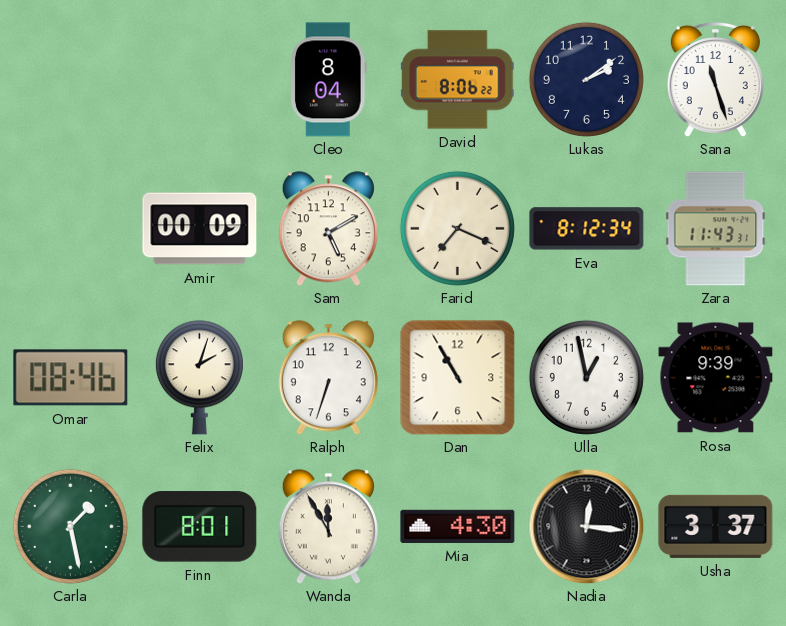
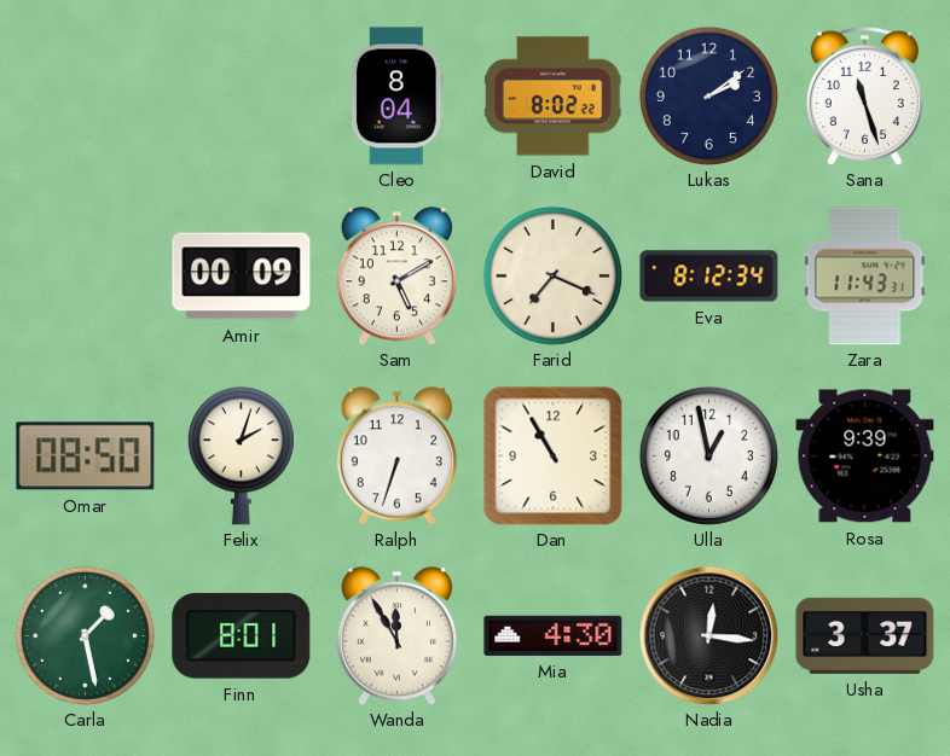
David: 8:06 -> 8:02 (552, 97)
Omar: 08:46 -> 08:50 (86, 456)
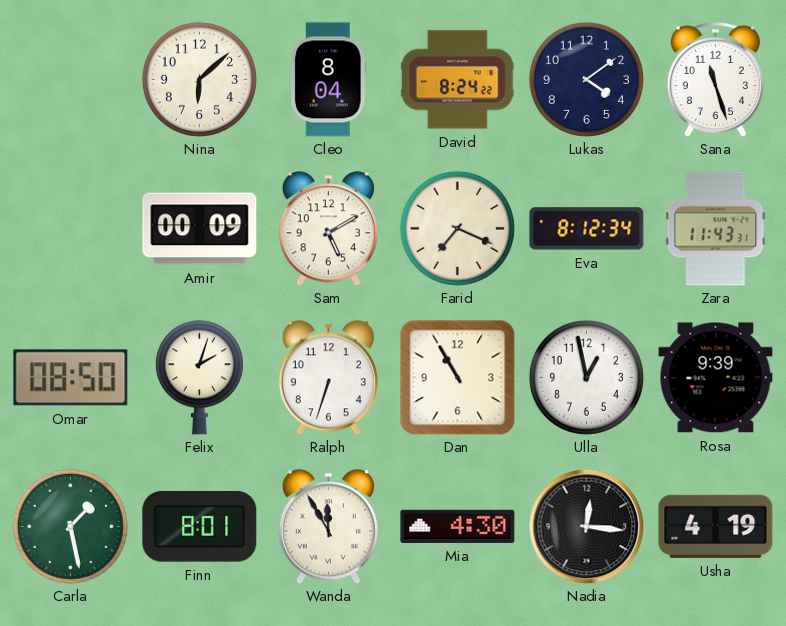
Nina: none -> 6:08 (199, 79)
David: 8:02 -> 8:24 (457, 80)
Lukas: 2:09 -> 4:09 (586, 79)
Usha: 3:37 -> 4:19 (716, 526)
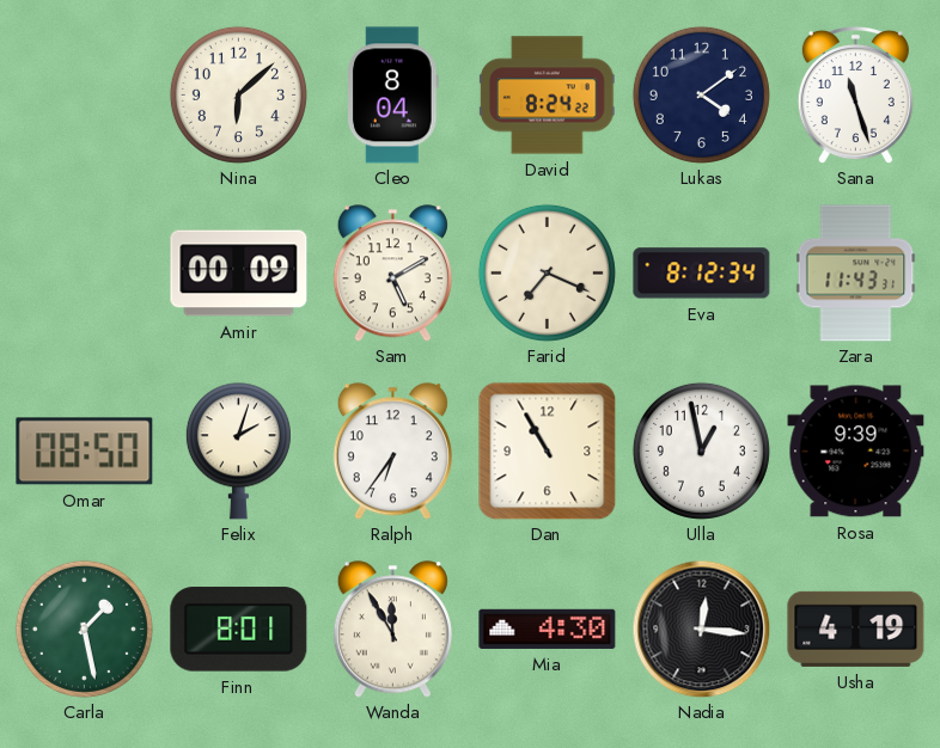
Ralph: 6:33 -> 6:36 (392, 452)
